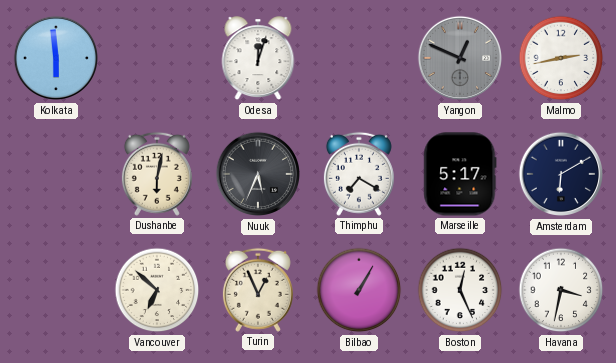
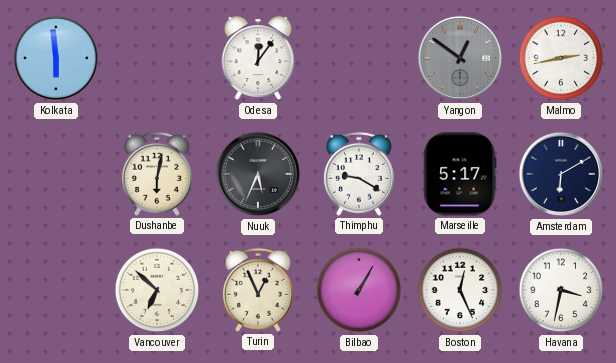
Odesa: 12:03 -> 12:06 (258, 59)
Yangon: 12:49 -> 12:51 (460, 58)
Thimphu: 7:20 -> 9:20 (359, 174)
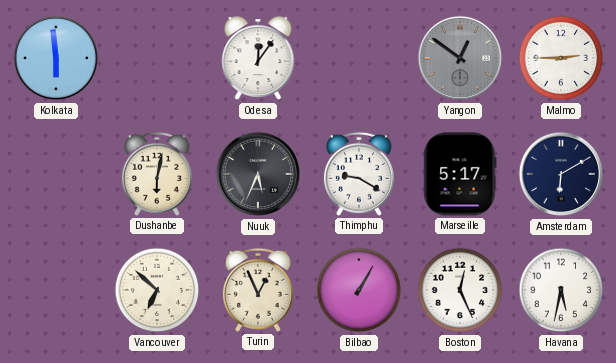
Malmo: 2:43 -> 2:45 (561, 58)
Havana: 3:32 -> 5:32 (561, 290)
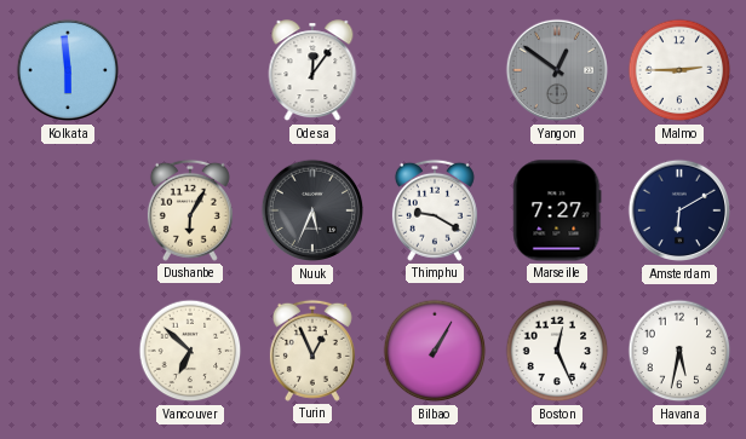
Dushanbe: 6:02 -> 6:05 (190, 210)
Marseille: 5:17 -> 7:27 (557, 210)
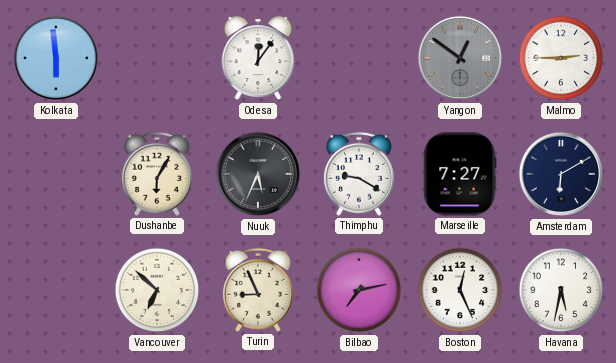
Turin: 12:56 -> 8:56 (258, 290)
Bilbao: 1:05 -> 7:13 (359, 290)
